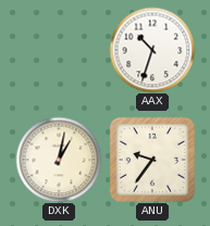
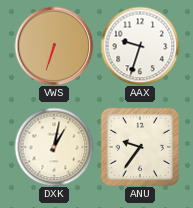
VWS: none -> 6:33 (54, 46)
AAX: 10:33 -> 9:33 (140, 46)
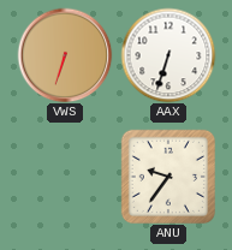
AAX: 9:33 -> 6:33 (168, 55)
DXK: 1:02 -> none (54, 147)
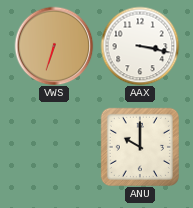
AAX: 6:33 -> 3:17 (140, 46)
ANU: 9:36 -> 10:00 (140, 147)
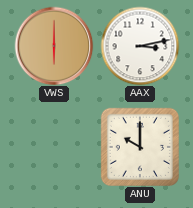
VWS: 6:33 -> 6:00 (54, 46)
AAX: 3:17 -> 3:13 (140, 46)
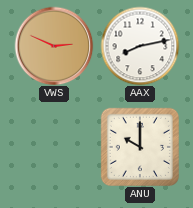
VWS: 6:00 -> 2:49 (54, 46)
AAX: 3:13 -> 8:13 (140, 46)
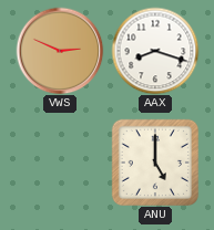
AAX: 8:13 -> 8:18 (155, 51)
ANU: 10:00 -> 5:00 (155, 163)
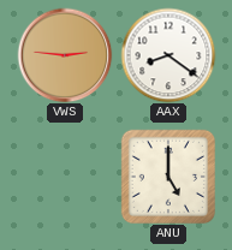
VWS: 2:49 -> 2:46 (65, 55)
AAX: 8:18 -> 8:21 (168, 55)
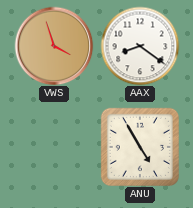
VWS: 2:46 -> 3:57 (54, 46)
ANU: 5:00 -> 4:55 (140, 147)
